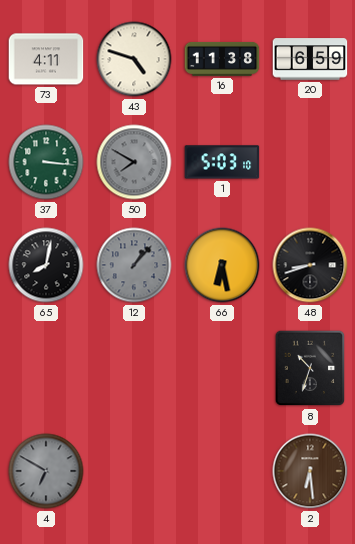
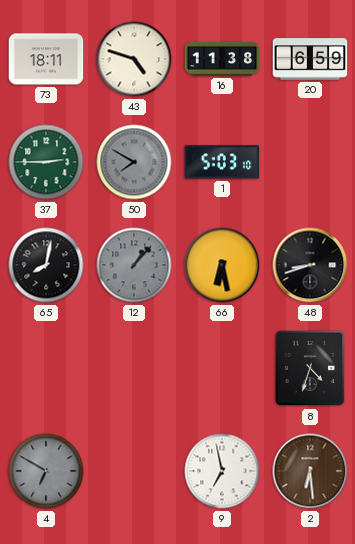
73: 4:11 -> 18:11 (46, 59)
37: 3:16 -> 2:45 (46, 162)
8: 10:33 -> 4:33 (310, 368)
9: none -> 6:58 (222, 471)
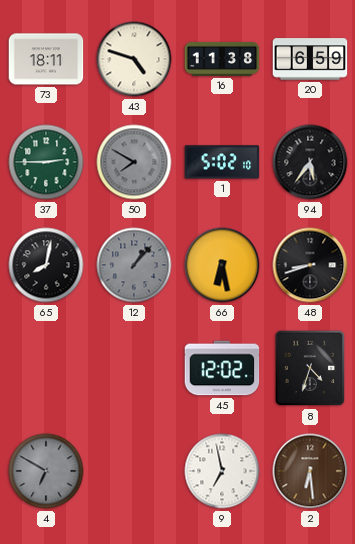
1: 5:03 -> 5:02 (222, 162)
94: none -> 5:36 (310, 162)
45: none -> 12:02 (222, 368)
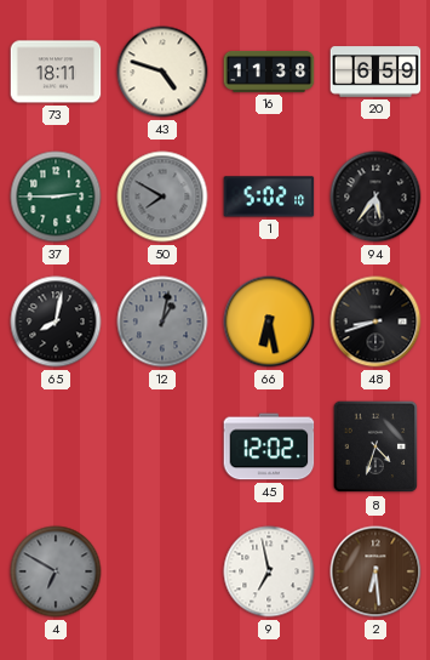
12: 1:07 -> 1:02 (162, 322)
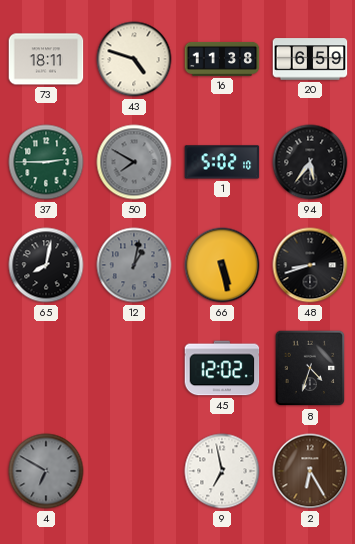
66: 6:28 -> 5:28 (222, 265)
2: 6:29 -> 6:25 (310, 471)
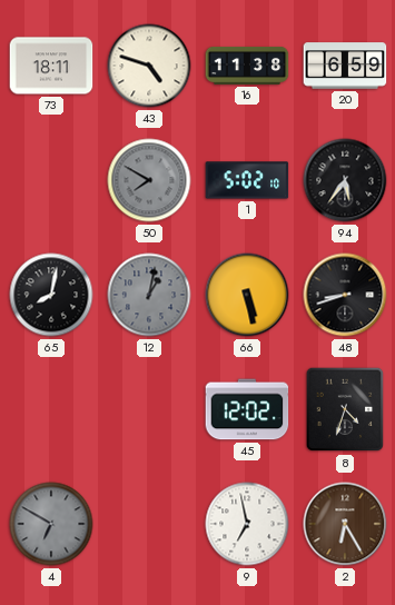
37: 2:45 -> none (46, 162)
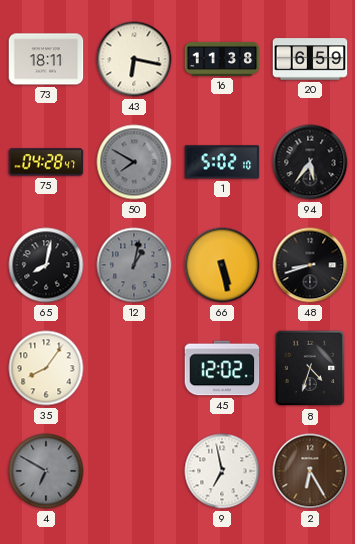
43: 4:48 -> 6:17 (134, 59)
75: none -> 04:28 (46, 162)
35: none -> 8:06 (46, 368)
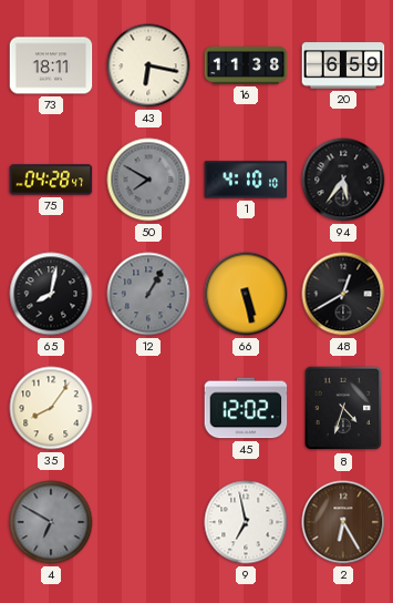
1: 5:02 -> 4:10 (246, 180)
12: 1:02 -> 1:05 (148, 294)
48: 8:42 -> 12:40 (343, 294)
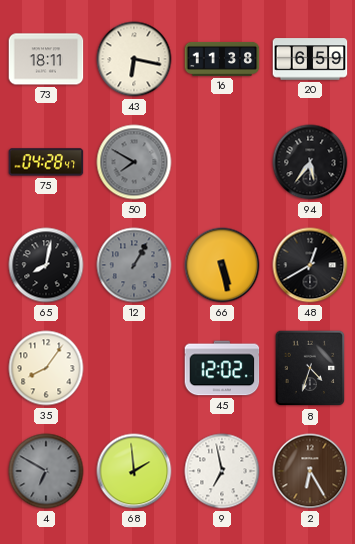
1: 4:10 -> none (246, 180)
68: none -> 1:59 (134, 471)
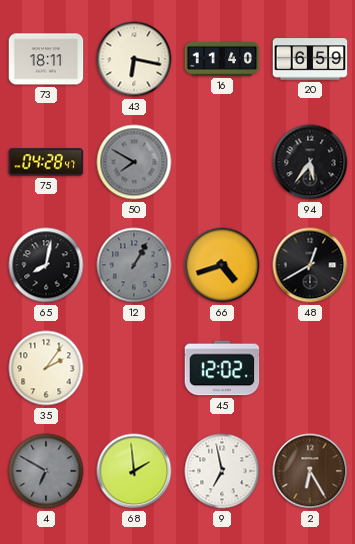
16: 11:38 -> 11:40 (222, 59)
66: 5:28 -> 4:42 (222, 265)
35: 8:06 -> 2:06 (46, 368)
8: 4:33 -> none (310, 368)
